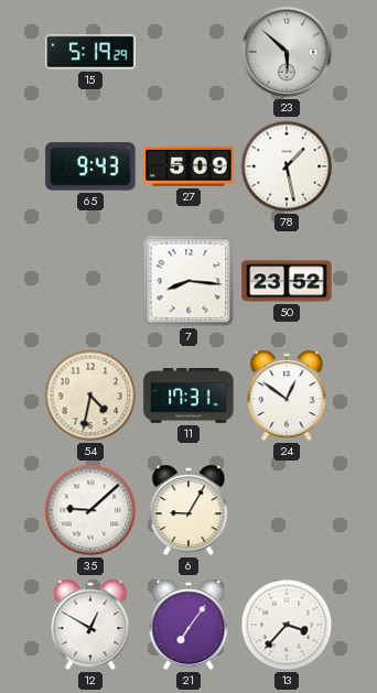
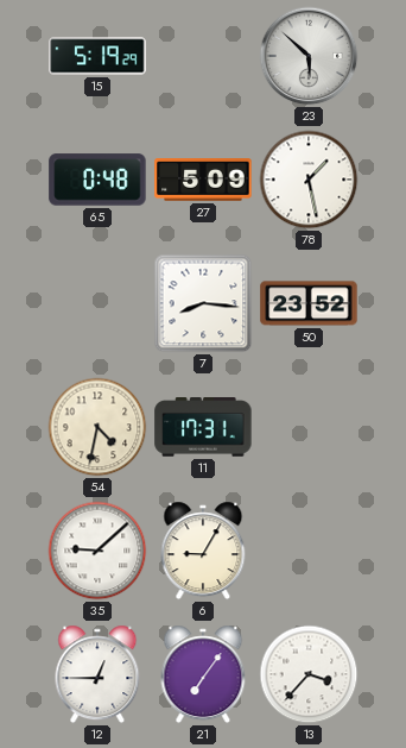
65: 9:43 -> 0:48 (97, 180)
24: 12:51 -> none (287, 396)
12: 12:50 -> 12:45 (97, 674)
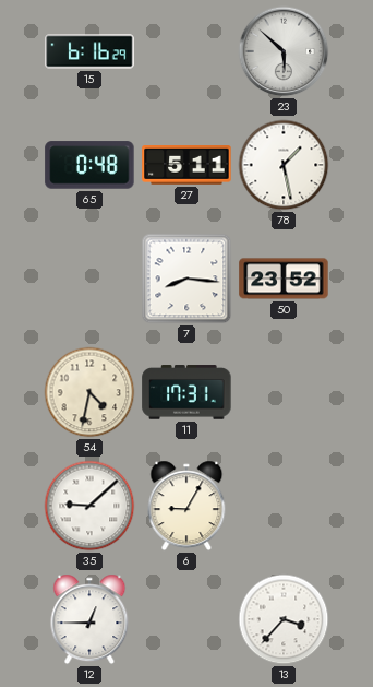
15: 5:19 -> 6:16 (89, 51)
27: 5:09 -> 5:11 (186, 166)
21: 7:06 -> none (203, 674)
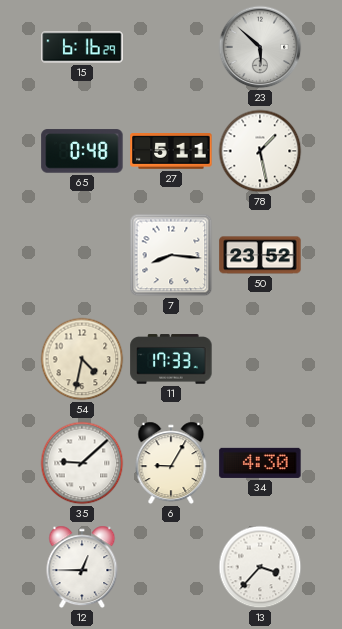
11: 17:31 -> 17:33 (171, 359)
34: none -> 4:30 (260, 463)
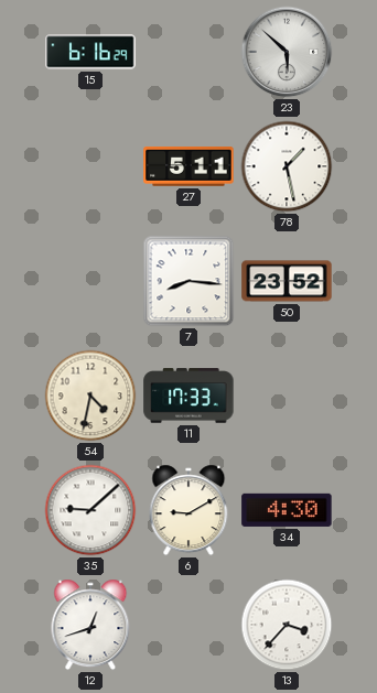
65: 0:48 -> none (82, 151)
6: 9:05 -> 9:10 (188, 510)
12: 12:45 -> 12:42 (90, 625)
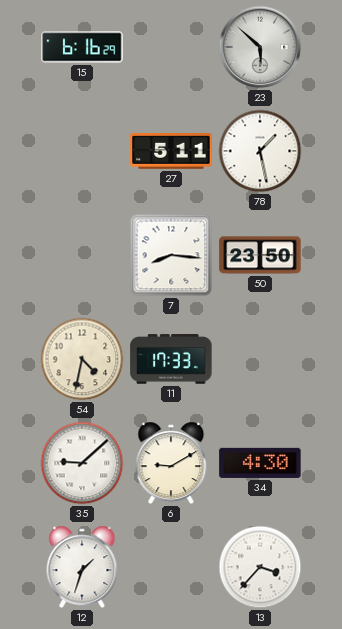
50: 23:52 -> 23:50 (260, 255)
12: 12:42 -> 1:33 (82, 567)
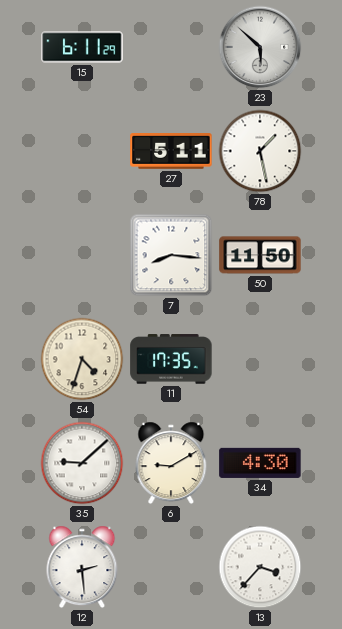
15: 6:16 -> 6:11 (82, 47)
50: 23:50 -> 11:50 (260, 255)
54: 4:32 -> 4:33 (82, 359)
11: 17:33 -> 17:35 (171, 359)
12: 1:33 -> 2:29 (82, 567)
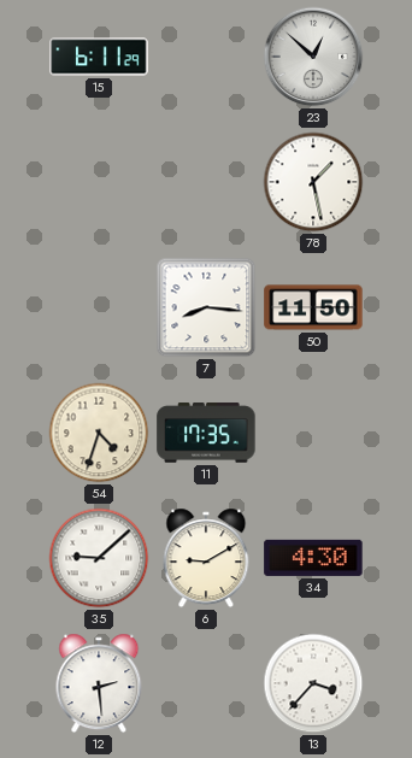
23: 5:52 -> 12:52 (313, 57)
27: 5:11 -> none (171, 152)
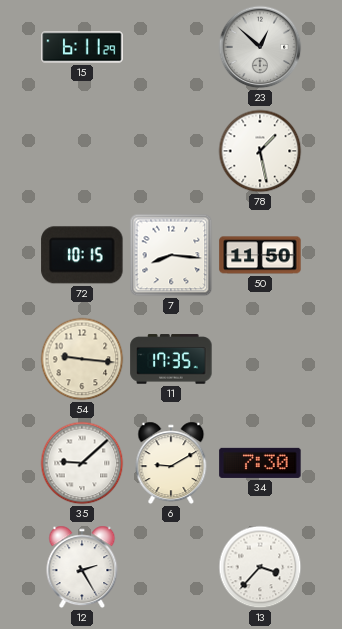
72: none -> 10:15 (82, 255)
54: 4:33 -> 9:16 (82, 359)
34: 4:30 -> 7:30 (260, 463)
12: 2:29 -> 2:25 (82, 567)
